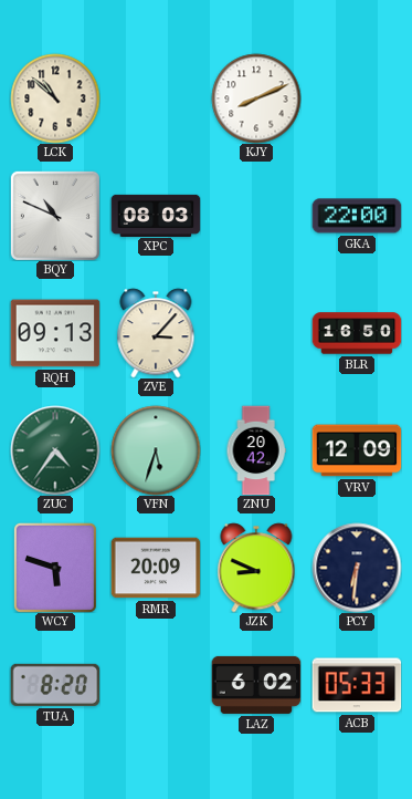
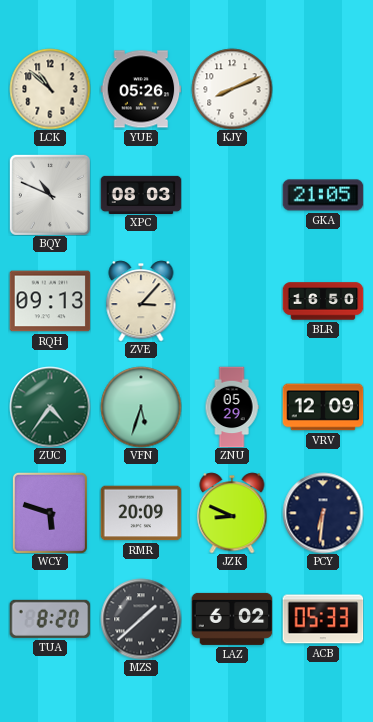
YUE: none -> 05:26 (141, 89)
GKA: 22:00 -> 21:05 (323, 195)
ZNU: 20:42 -> 05:29 (232, 407)
MZS: none -> 1:38 (141, 619)
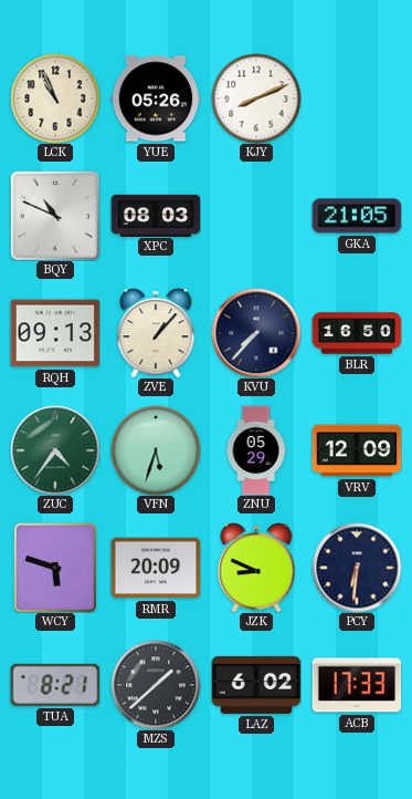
LCK: 10:52 -> 10:56 (55, 98)
ZVE: 3:07 -> 1:07 (156, 333)
KVU: none -> 7:37 (256, 333)
TUA: 8:20 -> 8:21 (55, 685)
ACB: 05:33 -> 17:33 (357, 685)
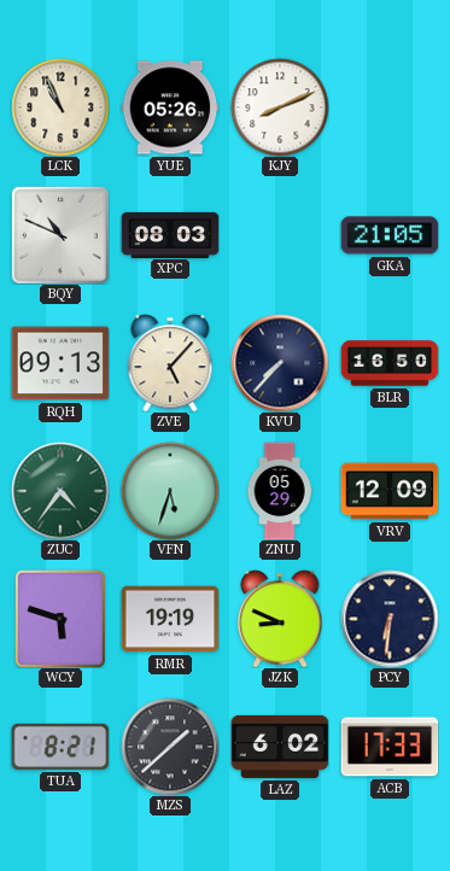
ZVE: 1:07 -> 5:07 (170, 363)
RMR: 20:09 -> 19:19 (170, 619)
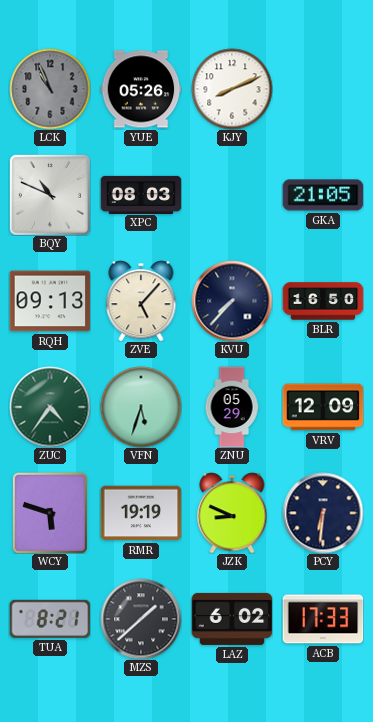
LCK dial: cream -> grey (50, 89)
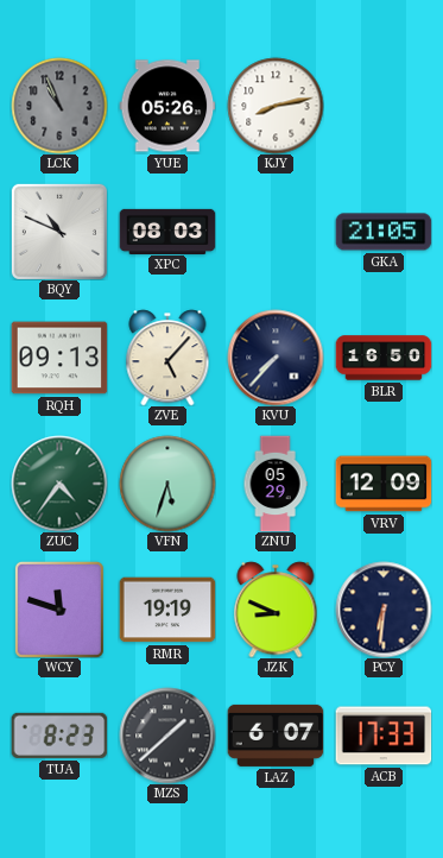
KJY: 8:11 -> 8:13 (276, 106)
WCY: 5:48 -> 11:48 (59, 610)
TUA: 8:21 -> 8:23 (59, 736)
LAZ: 6:02 -> 6:07 (276, 736)
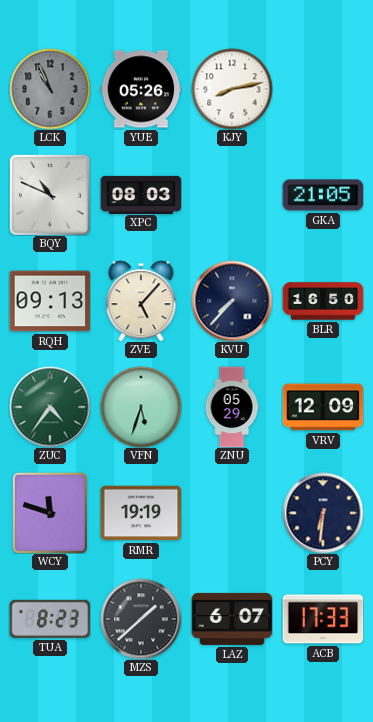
JZK: 8:49 -> none (276, 610)
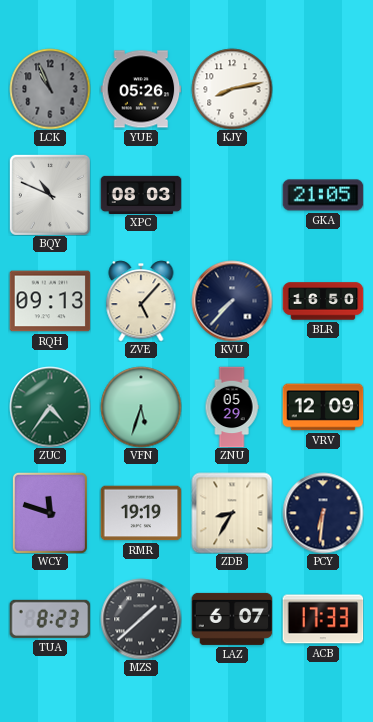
ZDB: none -> 8:35 (232, 513)
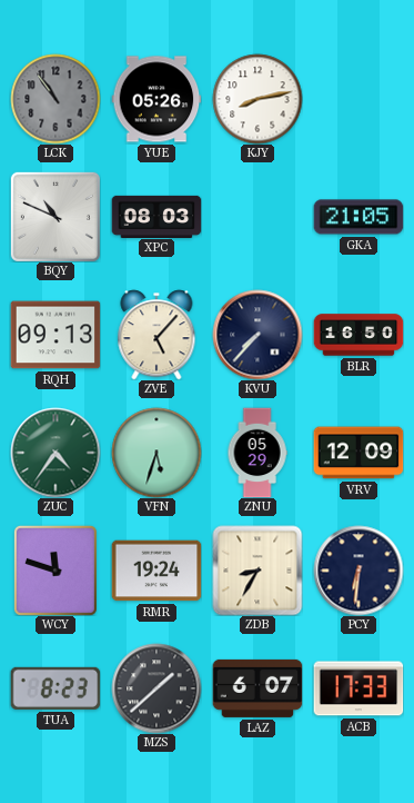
LCK: 10:56 -> 10:54 (55, 99)
RMR: 19:19 -> 19:24 (156, 571)
